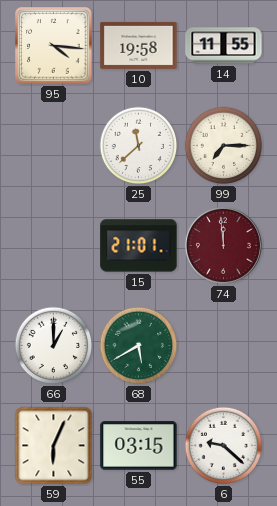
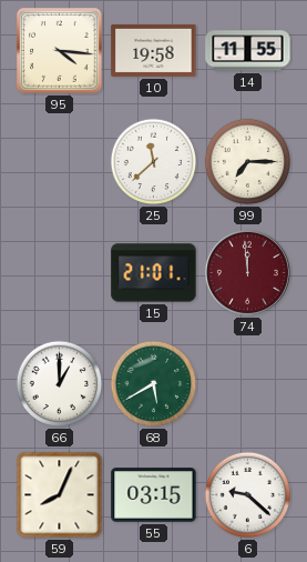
59: 6:04 -> 8:04 (60, 495)
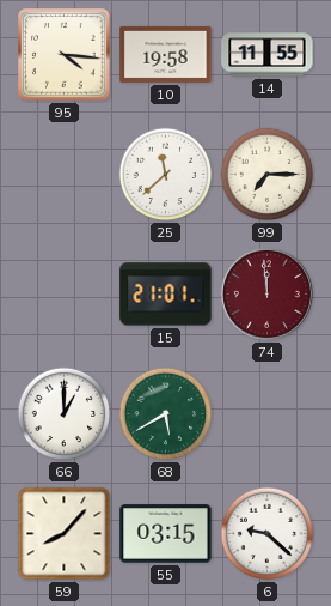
59: 8:04 -> 8:07 (65, 534)
